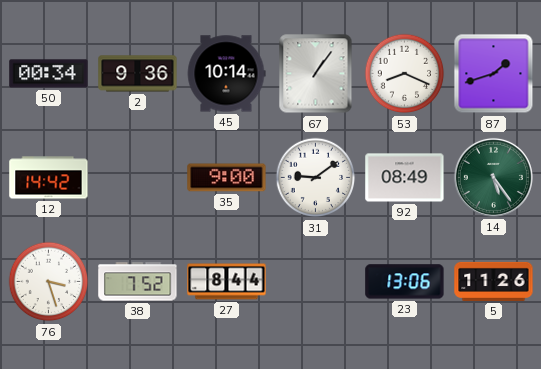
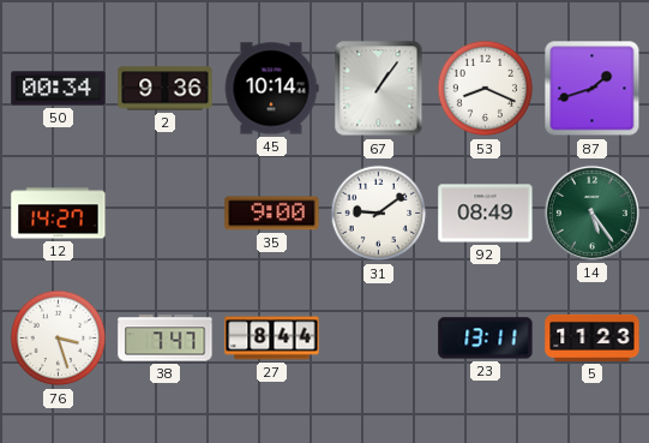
12: 14:42 -> 14:27 (59, 214)
38: 7:52 -> 7:47 (166, 339)
23: 13:06 -> 13:11 (486, 339)
5: 11:26 -> 11:23 (593, 337)
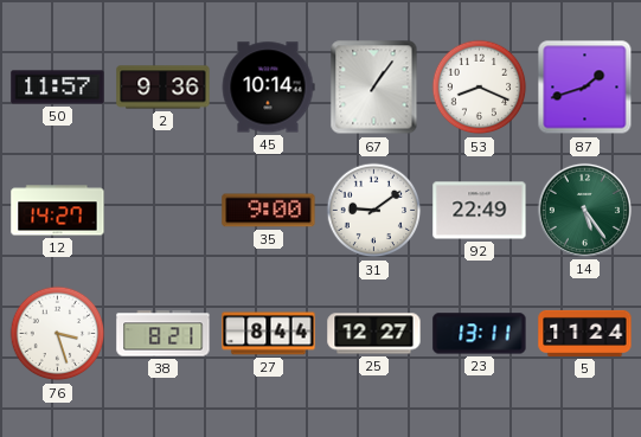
50: 00:34 -> 11:57 (58, 88)
92: 08:49 -> 22:49 (480, 211)
38: 7:47 -> 8:21 (164, 334)
25: none -> 12:27 (374, 334)
5: 11:23 -> 11:24 (585, 333)
